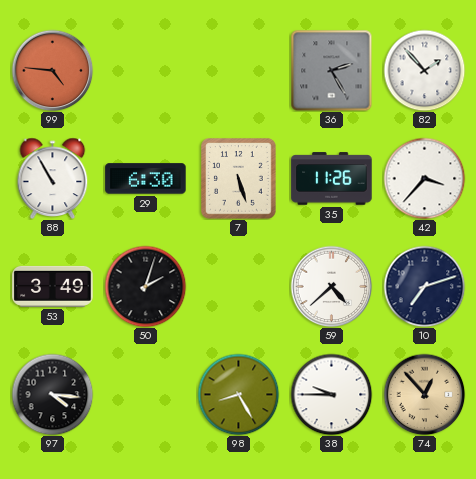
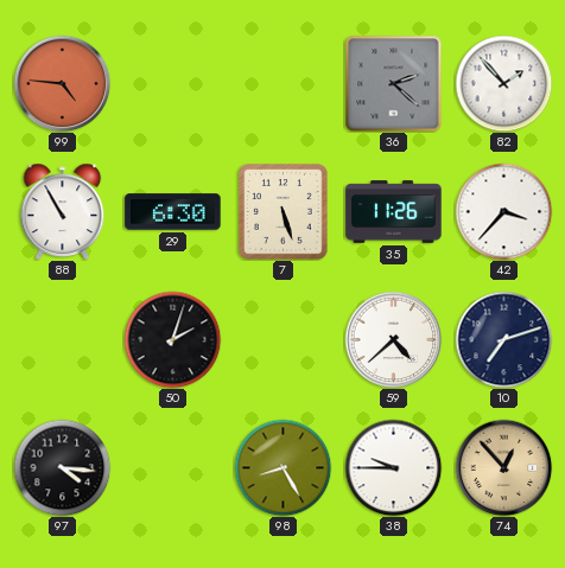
36: 2:25 -> 2:22 (393, 83)
53: 3:49 -> none (53, 286)
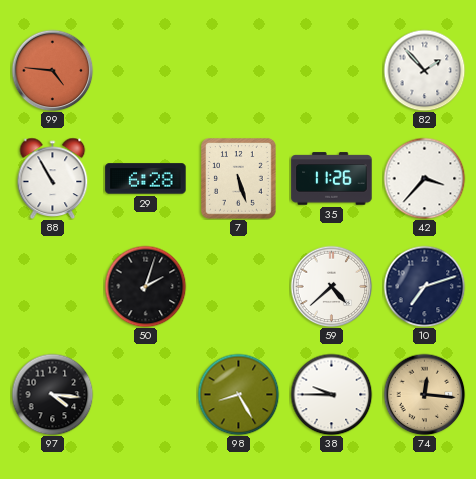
36: 2:22 -> none (393, 83)
29: 6:30 -> 6:28 (146, 179)
74: 12:53 -> 12:16 (424, 394)
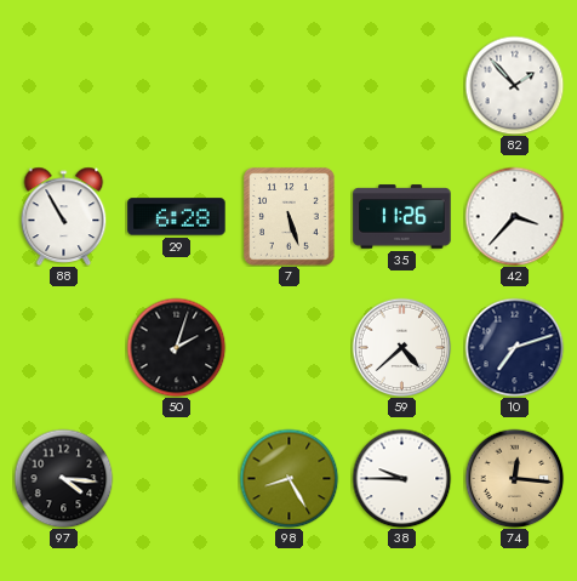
99: 4:46 -> none (52, 70)
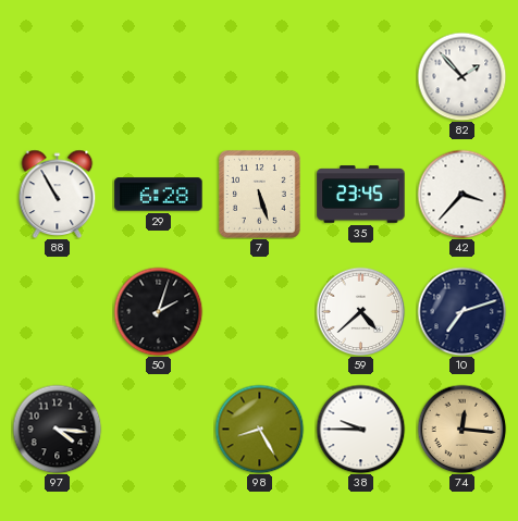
35: 11:26 -> 23:45 (361, 195)
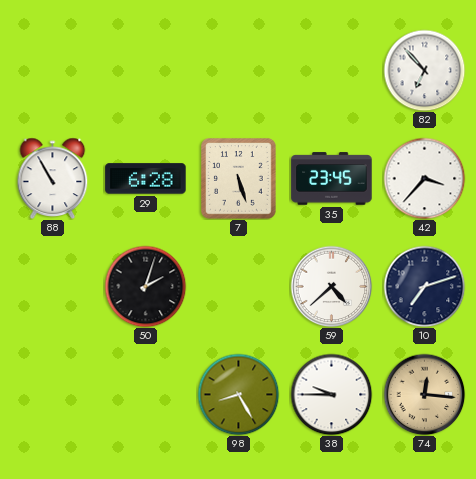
82: 1:53 -> 6:53 (424, 70)
97: 4:16 -> none (57, 429)
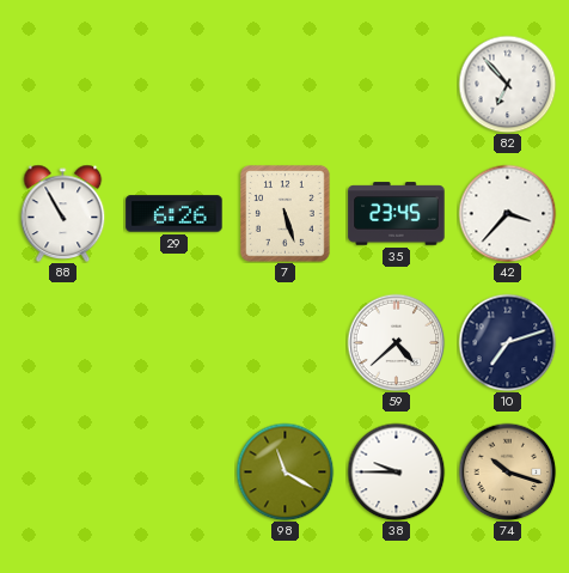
29: 6:28 -> 6:26 (175, 214)
50: 2:03 -> none (145, 286)
98: 8:25 -> 11:20 (284, 471)
74: 12:16 -> 10:18 (507, 471)
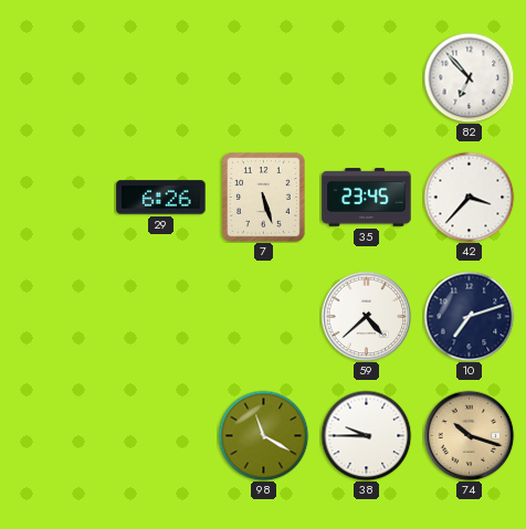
88: 10:55 -> none (63, 213)
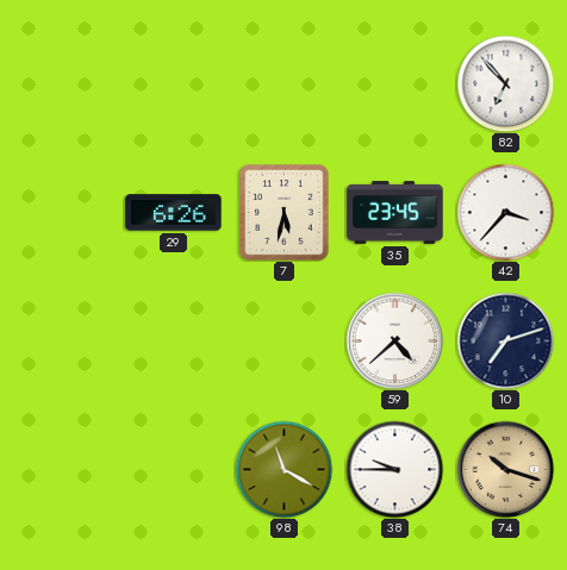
7: 5:27 -> 5:32 (285, 213)
